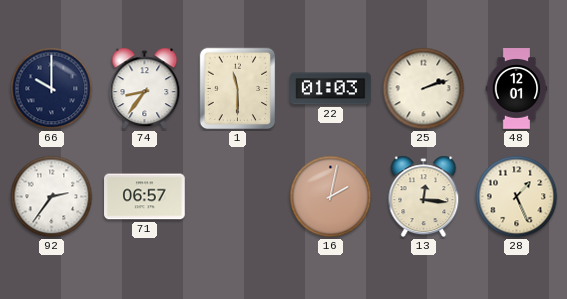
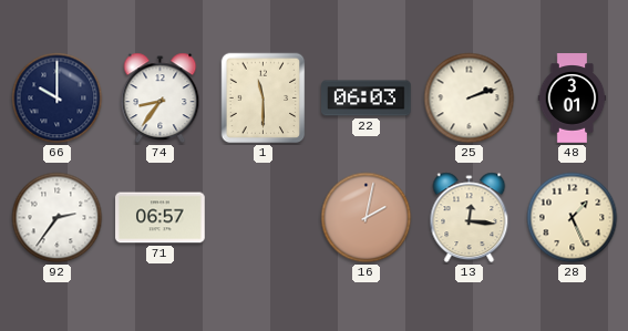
22: 01:03 -> 06:03 (367, 99)
48: 12:01 -> 3:01 (573, 99)
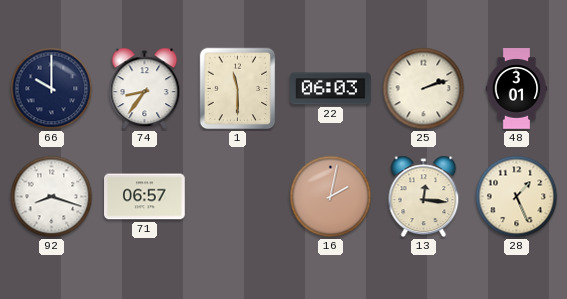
92: 2:36 -> 8:18 (52, 197)
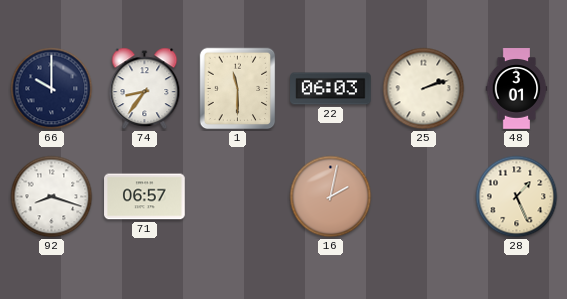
13: 12:16 -> none (424, 197)
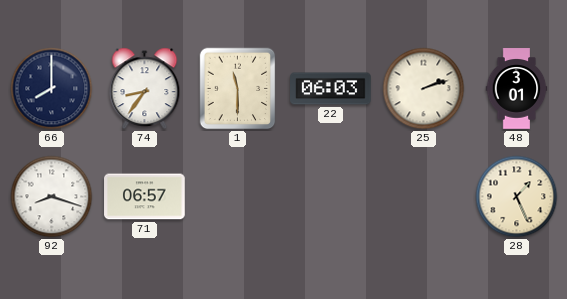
66: 10:00 -> 8:00 (52, 89)
16: 2:02 -> none (331, 197)
